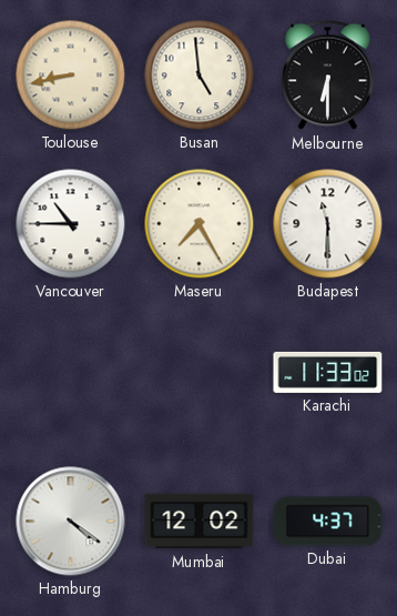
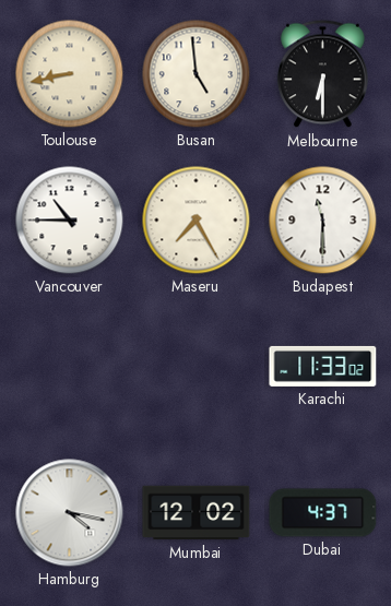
Hamburg: 4:21 -> 4:17 (70, 513)
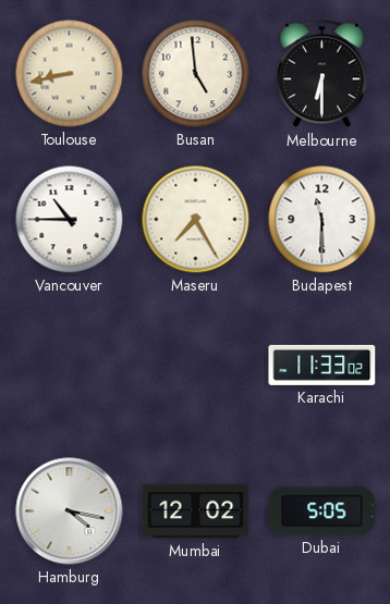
Dubai: 4:37 -> 5:05 (322, 511)
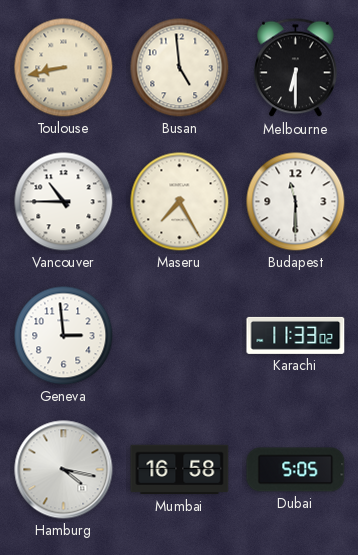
Geneva: none -> 2:59 (64, 336)
Mumbai: 12:02 -> 16:58 (180, 470)
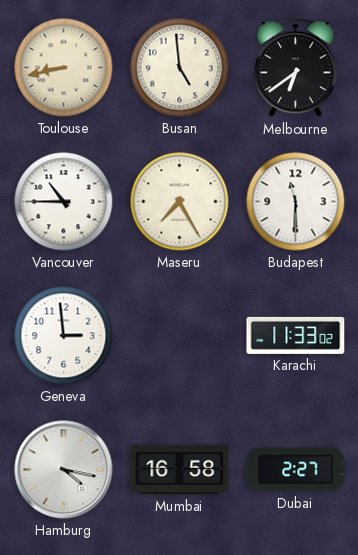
Melbourne: 6:30 -> 6:39 (296, 68)
Dubai: 5:05 -> 2:27 (296, 470)
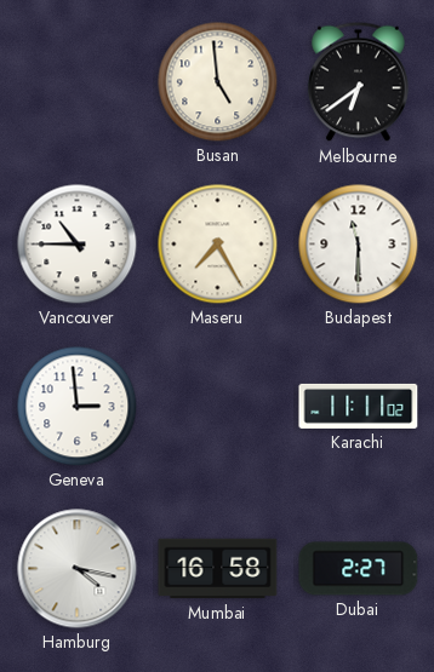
Toulouse: 8:43 -> none (64, 68)
Karachi: 11:33 -> 11:11 (359, 406)
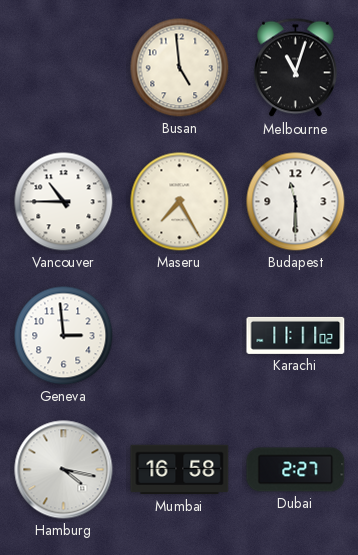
Melbourne: 6:39 -> 11:03 (296, 68)
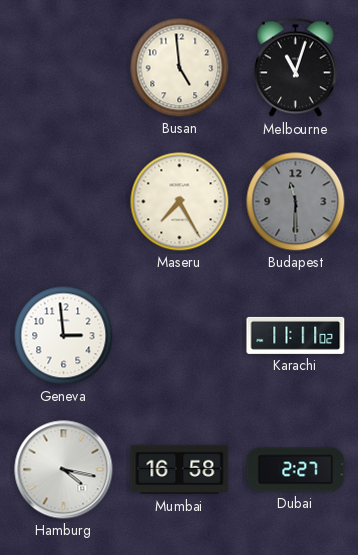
Vancouver: 10:45 -> none (64, 202)
Budapest dial: white -> grey (296, 202)
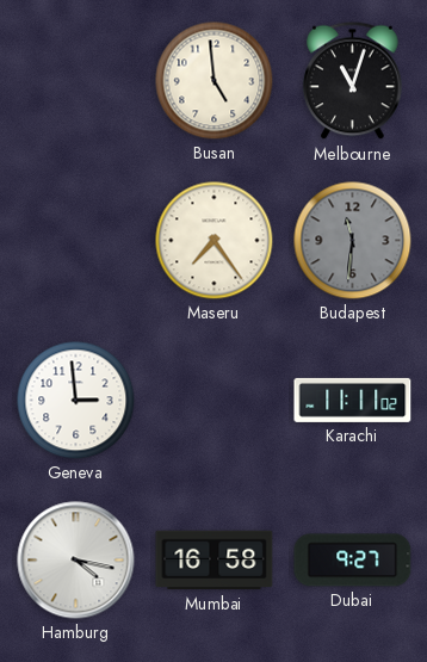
Maseru: 7:25 -> 7:24 (215, 241)
Budapest: 11:30 -> 11:31 (353, 241)
Dubai: 2:27 -> 9:27 (353, 561)
